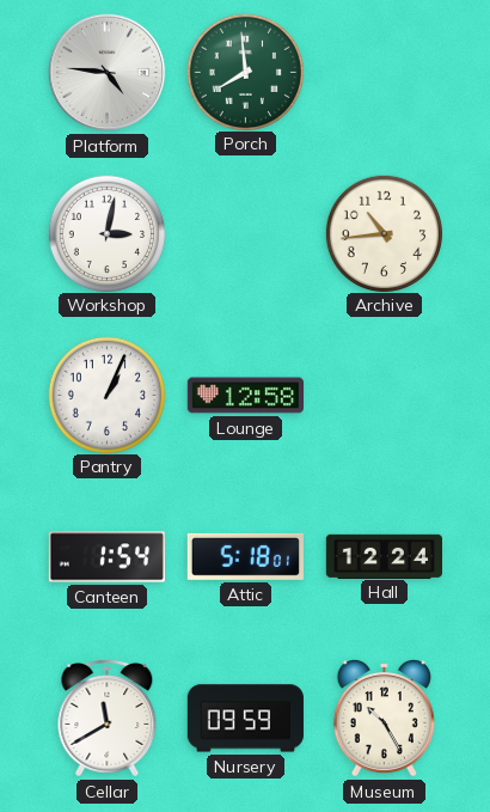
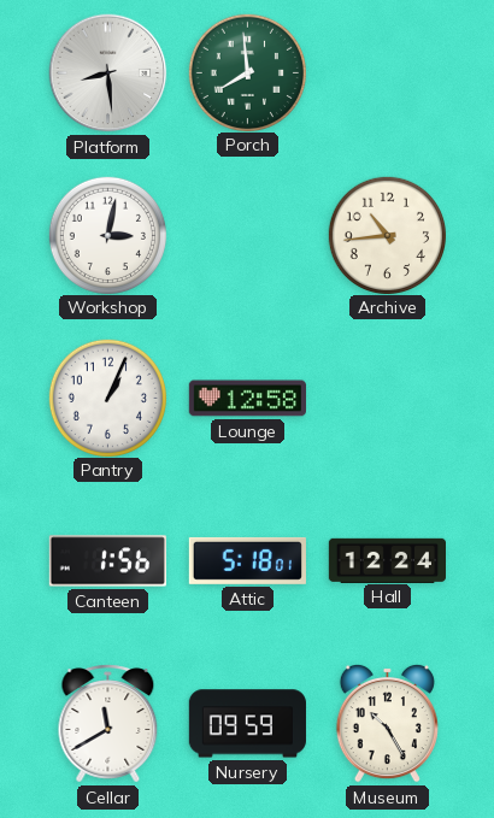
Platform: 4:46 -> 8:29 (108, 73)
Canteen: 1:54 -> 1:56 (107, 561)
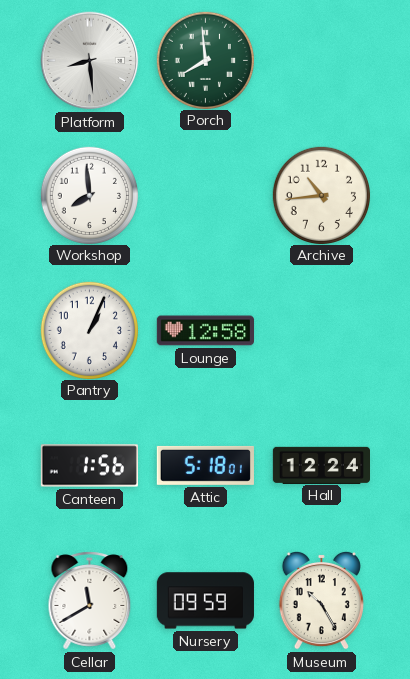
Workshop: 3:02 -> 7:59 (89, 195)
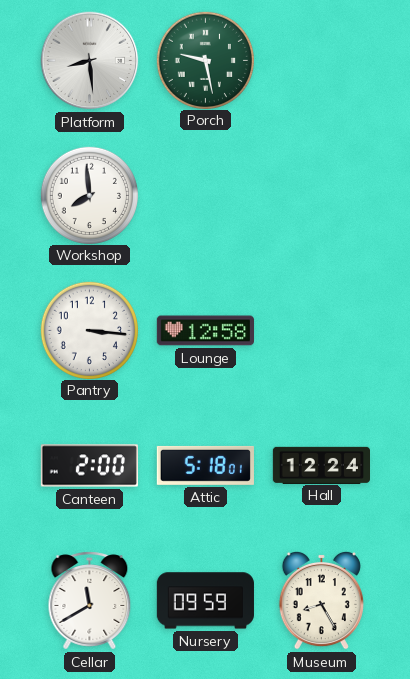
Porch: 7:59 -> 9:28 (205, 60)
Archive: 10:44 -> none (321, 195)
Pantry: 1:04 -> 3:16 (89, 330)
Canteen: 1:56 -> 2:00 (89, 466)
Museum: 10:25 -> 8:25 (321, 600)
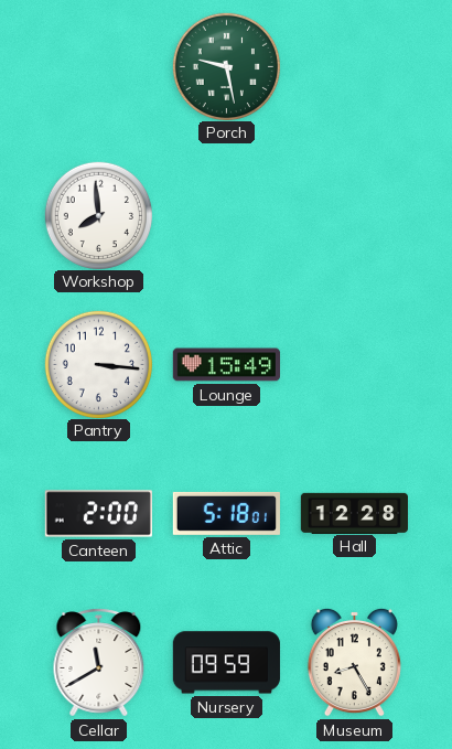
Platform: 8:29 -> none (90, 61)
Lounge: 12:58 -> 15:49 (226, 365)
Hall: 12:24 -> 12:28 (354, 513)
